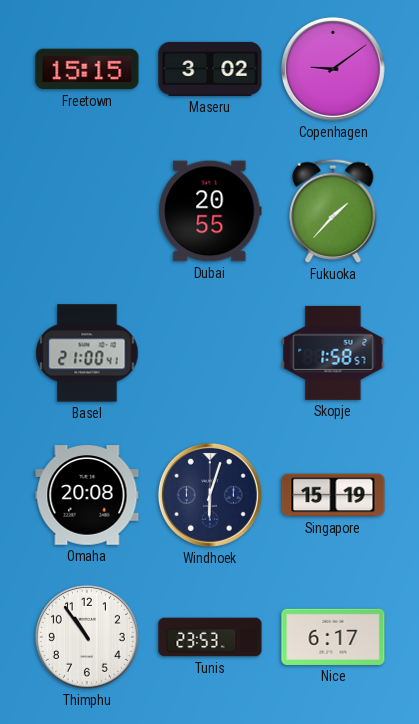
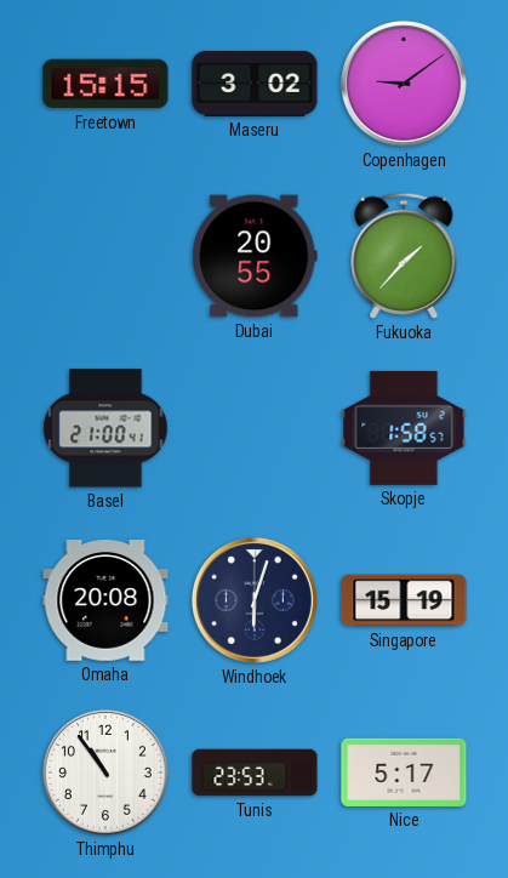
Nice: 6:17 -> 5:17 (404, 772)
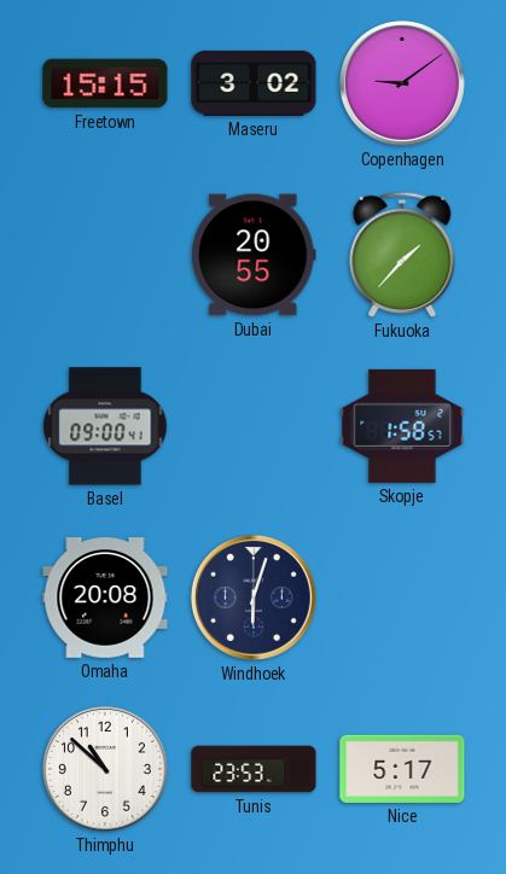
Basel: 21:00 -> 09:00 (105, 426)
Singapore: 15:19 -> none (404, 600)
Thimphu: 10:54 -> 10:52 (105, 769)
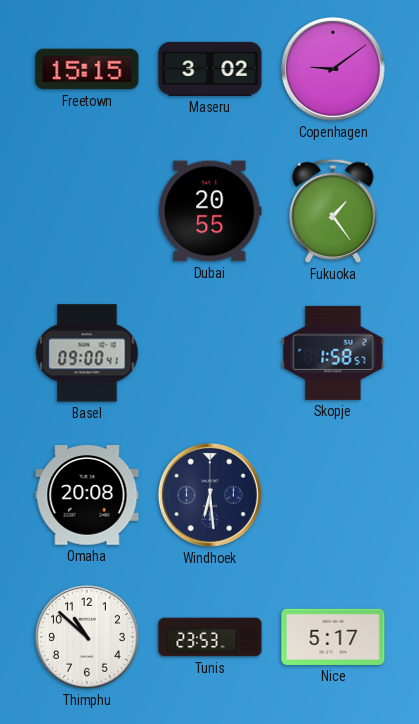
Fukuoka: 1:37 -> 1:24 (333, 211)
Windhoek: 6:03 -> 6:29 (210, 495)
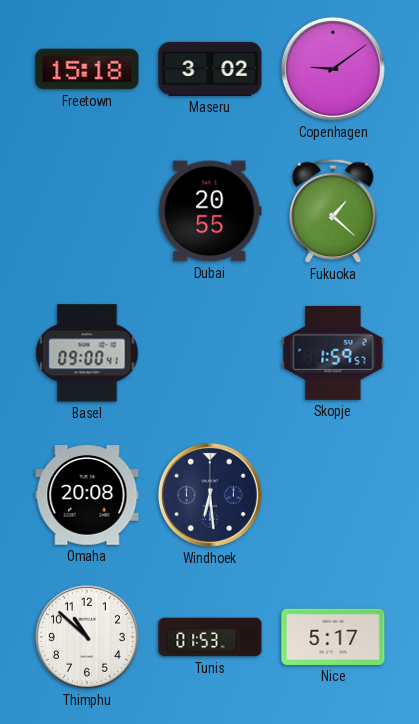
Freetown: 15:15 -> 15:18 (87, 69)
Fukuoka: 1:24 -> 1:22 (333, 211)
Skopje: 1:58 -> 1:59 (333, 353)
Tunis: 23:53 -> 01:53 (210, 637)
